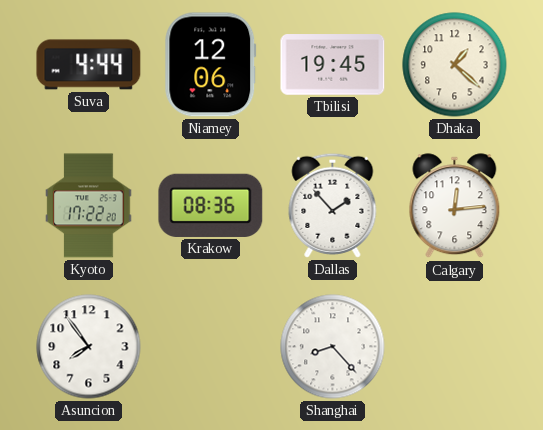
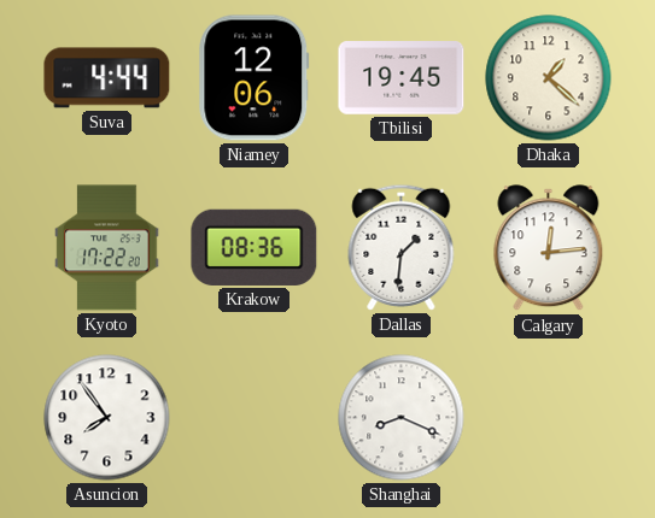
Dallas: 1:53 -> 1:31 (402, 247)
Shanghai: 8:23 -> 8:19 (402, 418)
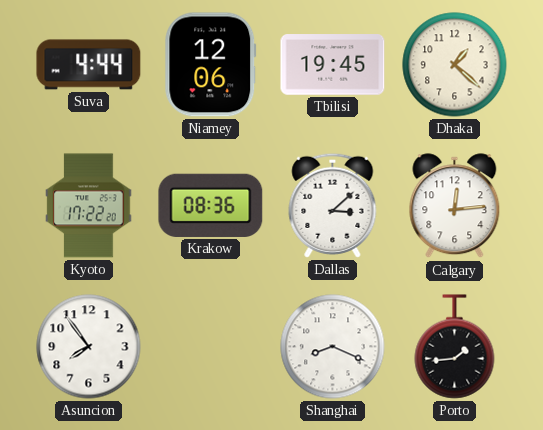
Dallas: 1:31 -> 3:08 (333, 205)
Porto: none -> 1:44 (455, 347)
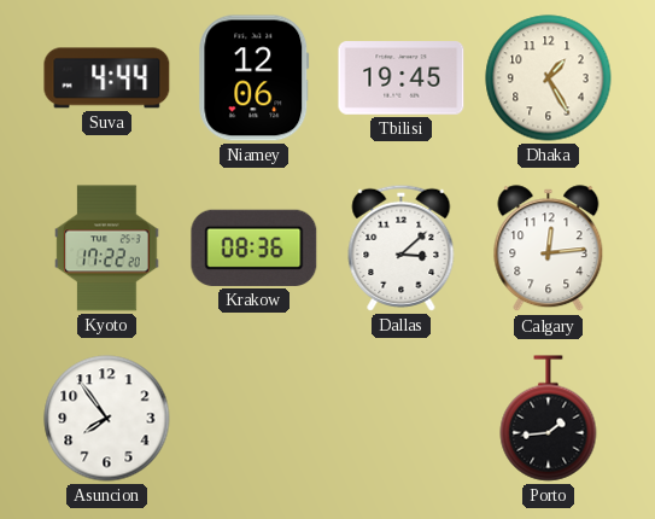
Dhaka: 1:22 -> 1:25 (549, 78)
Shanghai: 8:19 -> none (333, 347)
